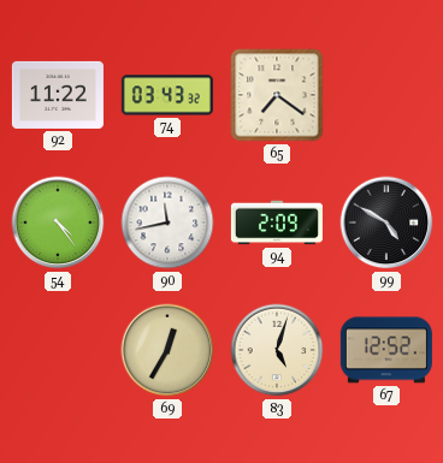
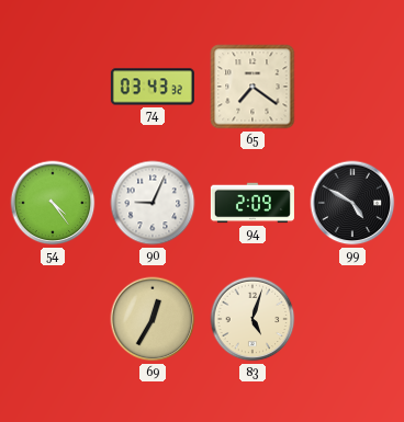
92: 11:22 -> none (58, 95)
90: 11:43 -> 9:04 (153, 203)
67: 12:52 -> none (386, 350)
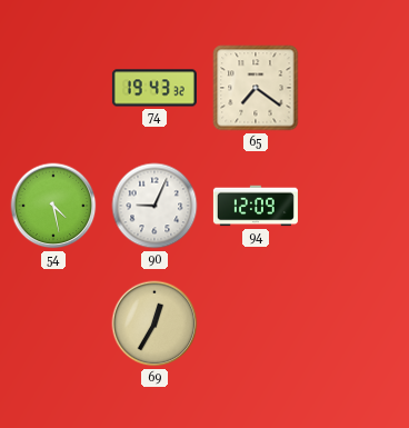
74: 03:43 -> 19:43 (154, 88)
54: 4:24 -> 4:28 (53, 206)
94: 2:09 -> 12:09 (256, 206)
99: 4:50 -> none (352, 203)
83: 5:03 -> none (252, 319)
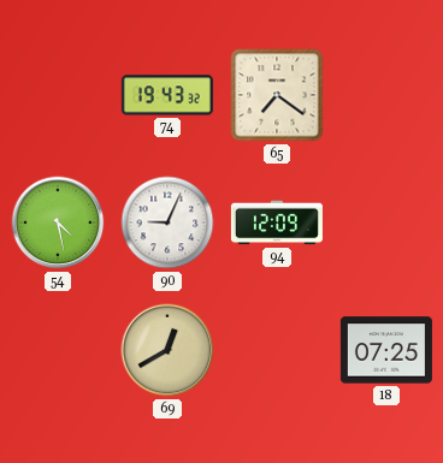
69: 12:35 -> 12:40 (167, 350)
18: none -> 07:25 (386, 350)
